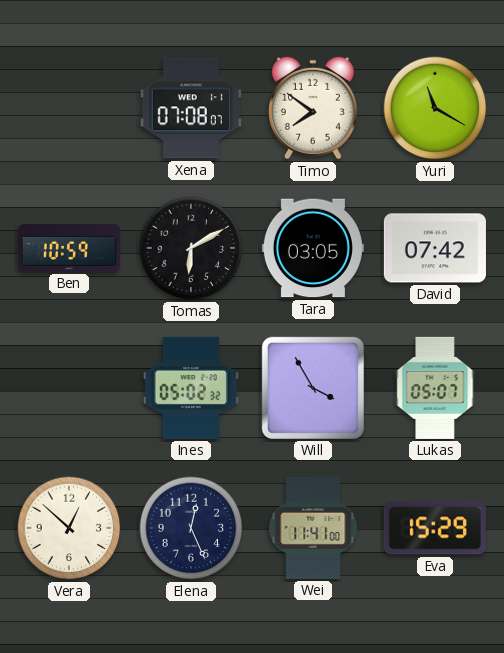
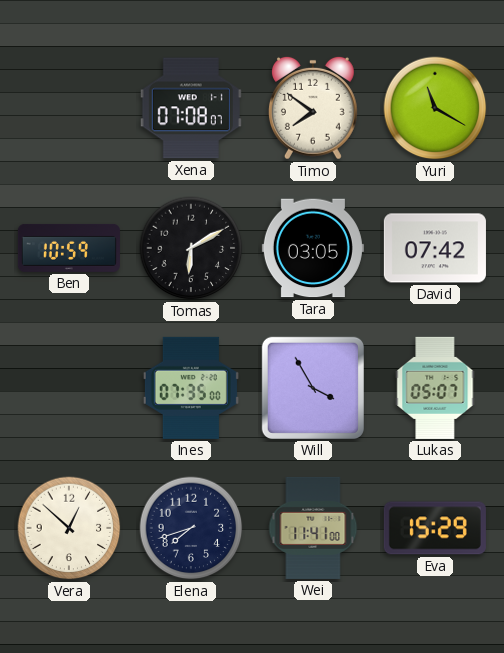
Ines: 05:02 -> 07:35 (191, 388)
Elena: 12:26 -> 7:42 (191, 528)
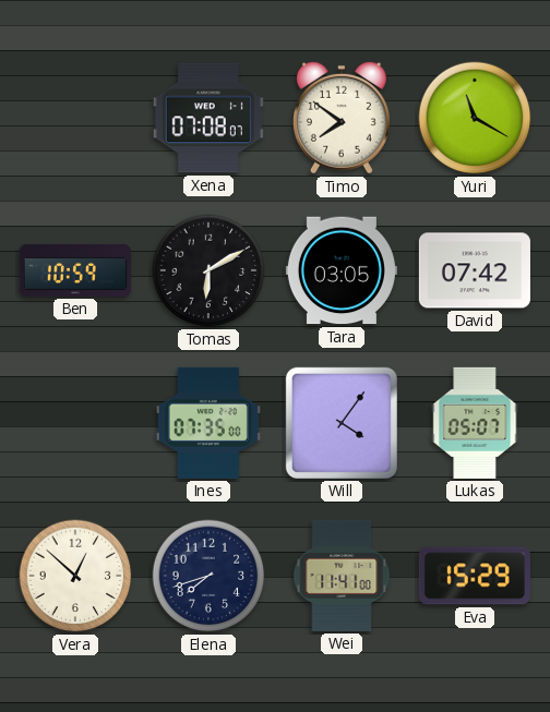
Will: 3:55 -> 4:06 (342, 423)
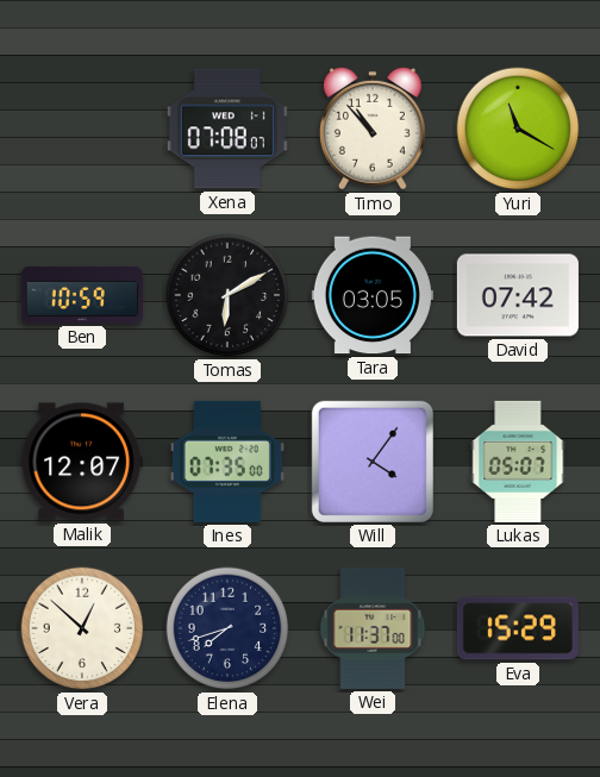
Timo: 7:51 -> 10:53 (373, 129)
Malik: none -> 12:07 (82, 462)
Wei: 11:41 -> 11:37 (373, 628)
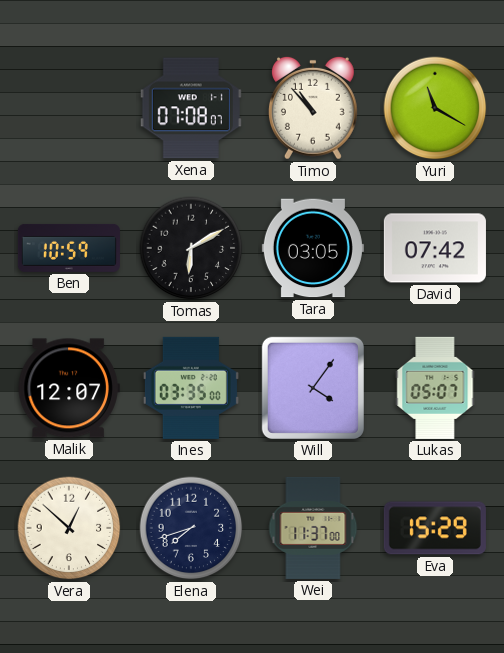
Ines: 07:35 -> 03:35 (191, 388)
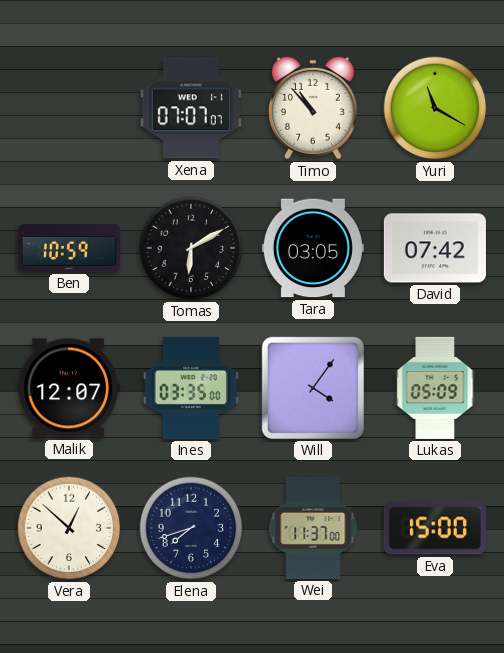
Xena: 07:08 -> 07:07 (191, 108)
Lukas: 05:07 -> 05:09 (435, 388)
Eva: 15:29 -> 15:00 (435, 528)
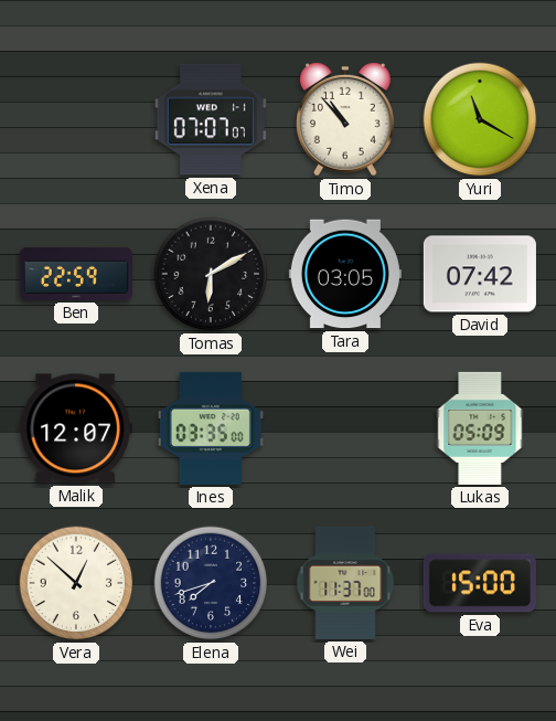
Ben: 10:59 -> 22:59 (76, 274)
Will: 4:06 -> none (313, 388)
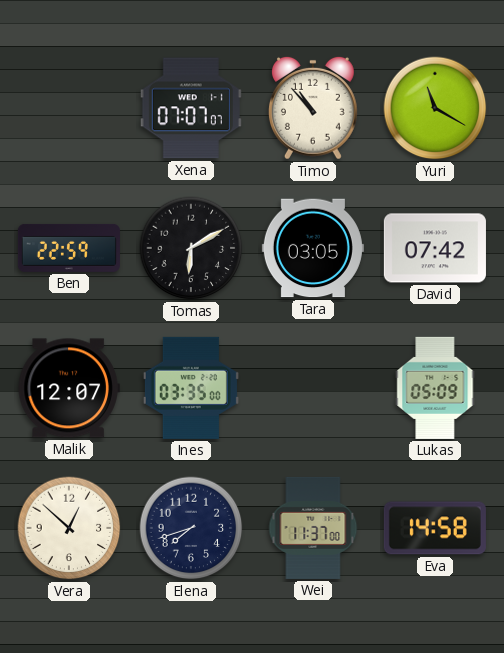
Eva: 15:00 -> 14:58 (435, 528)
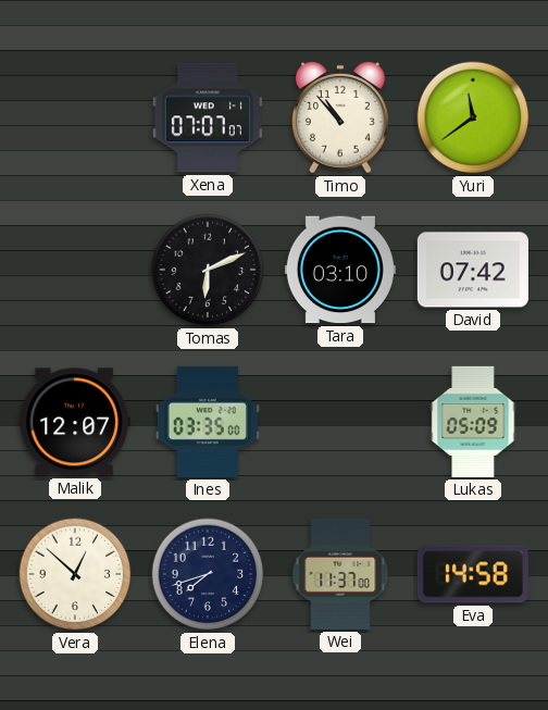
Yuri: 11:20 -> 11:39 (473, 117)
Ben: 22:59 -> none (69, 248)
Tomas: 6:10 -> 6:11 (208, 270)
Tara: 03:05 -> 03:10 (340, 270)
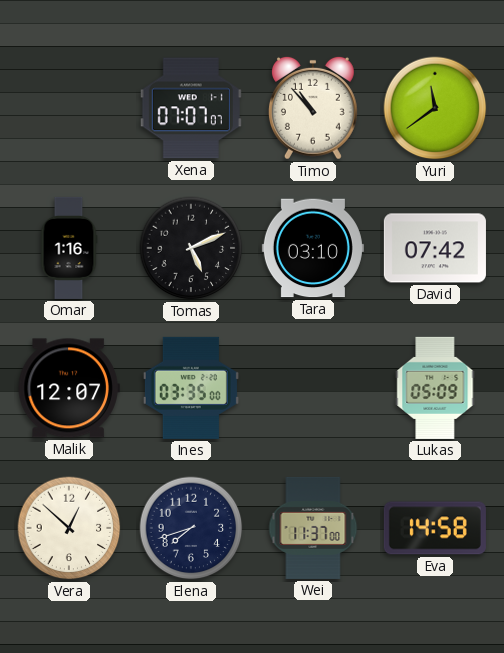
Omar: none -> 1:16 (69, 248)
Tomas: 6:11 -> 5:11 (191, 248)
